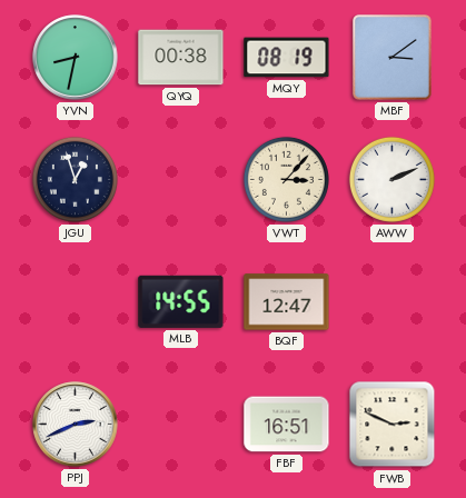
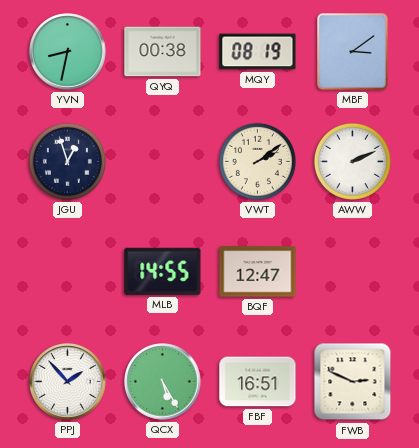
VWT: 3:07 -> 2:09 (257, 161)
PPJ: 2:41 -> 1:53 (68, 382)
QCX: none -> 5:25 (163, 382)
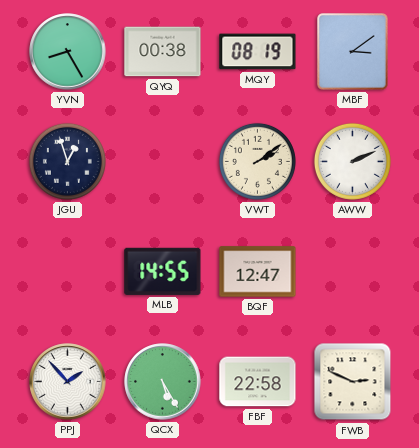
YVN: 8:32 -> 8:25 (68, 52)
FBF: 16:51 -> 22:58 (258, 382)
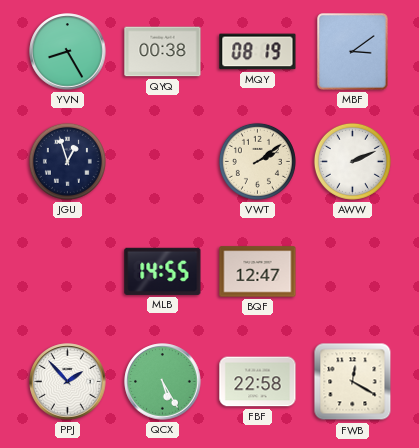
FWB: 2:49 -> 12:20 (353, 382)
